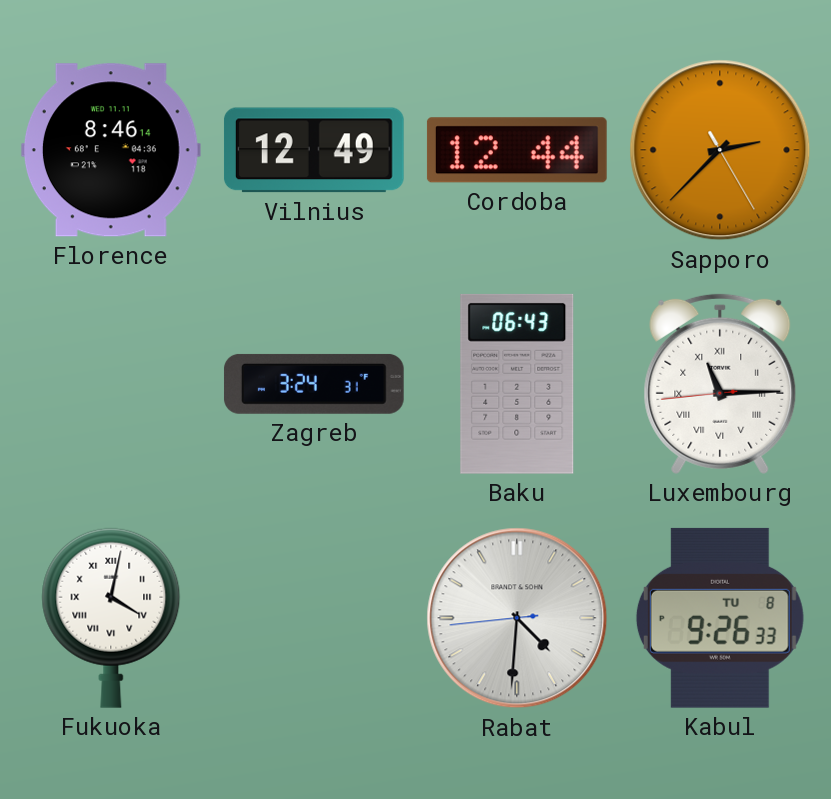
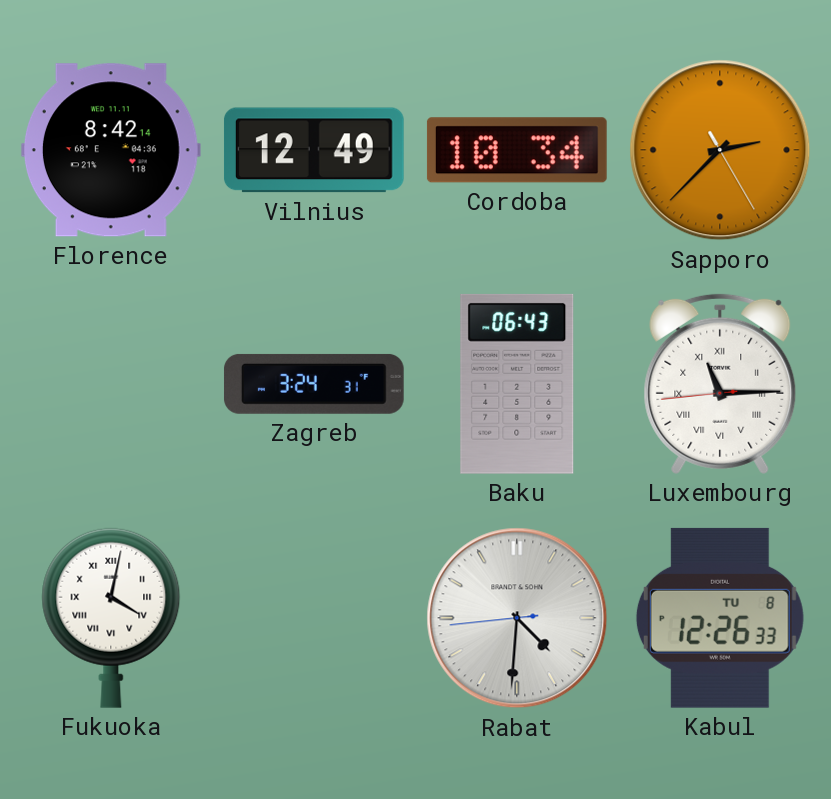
Florence: 8:46 -> 8:42 (111, 150)
Cordoba: 12:44 -> 10:34 (517, 150)
Kabul: 9:26 -> 12:26 (720, 618)
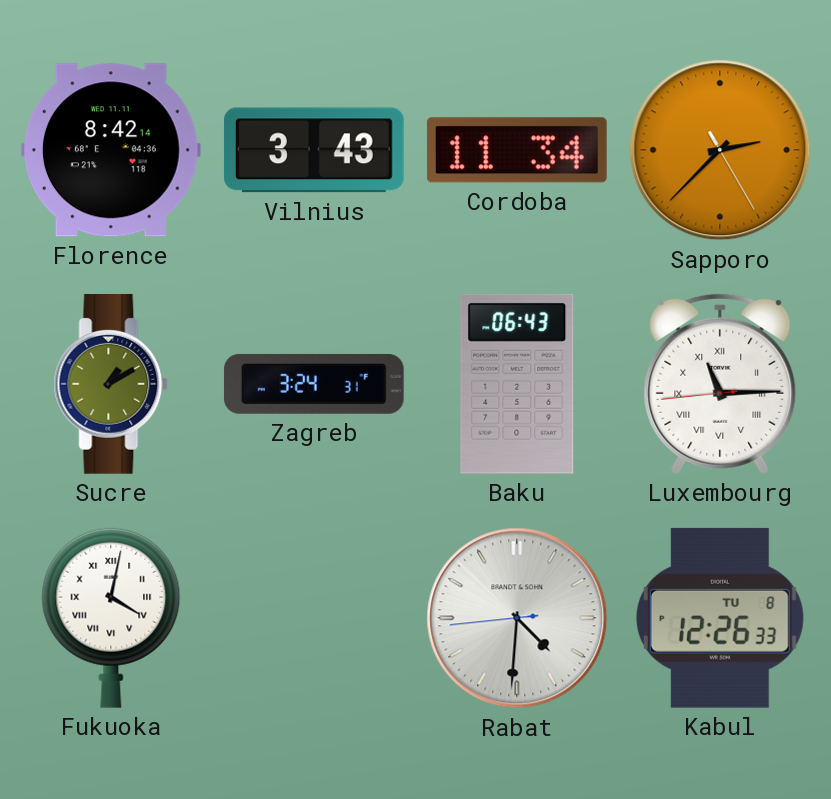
Vilnius: 12:49 -> 3:43 (314, 150)
Cordoba: 10:34 -> 11:34 (517, 150)
Sucre: none -> 1:10 (111, 384)
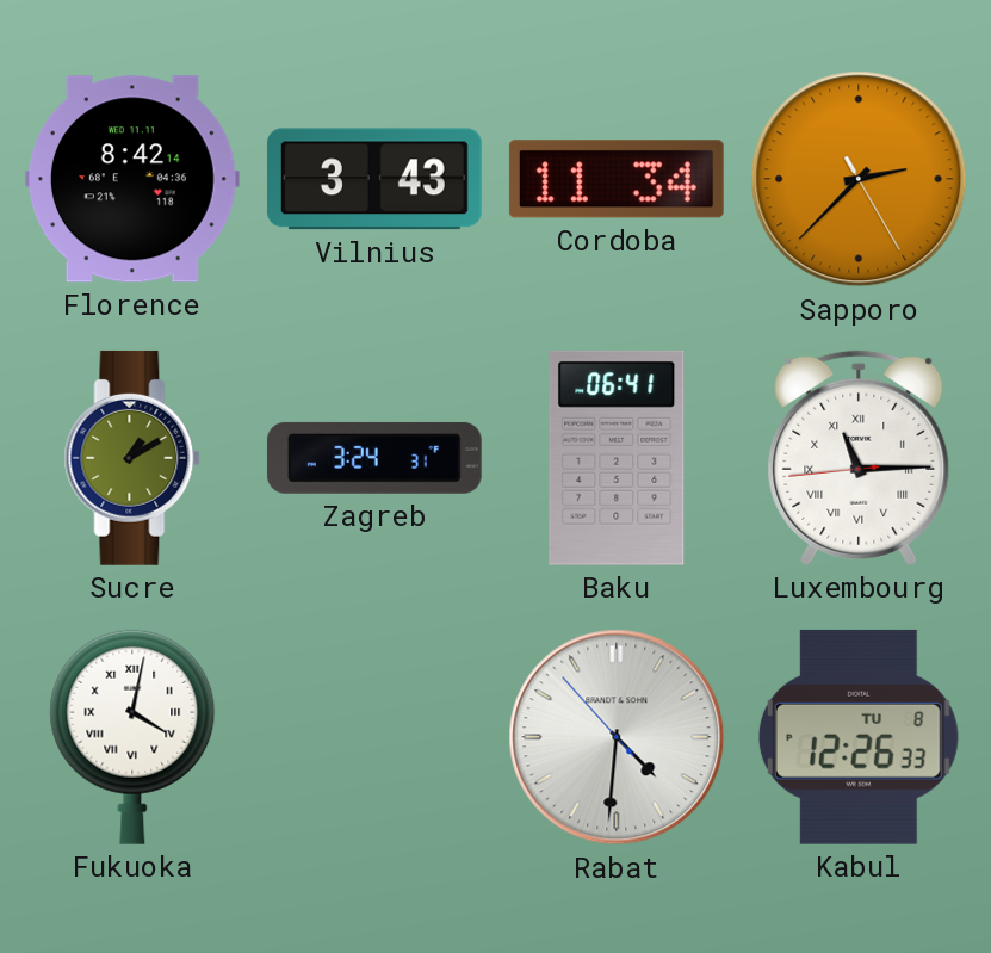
Baku: 06:43 -> 06:41 (617, 458)
Rabat: 4:30:44 -> 4:30:53 (617, 737)
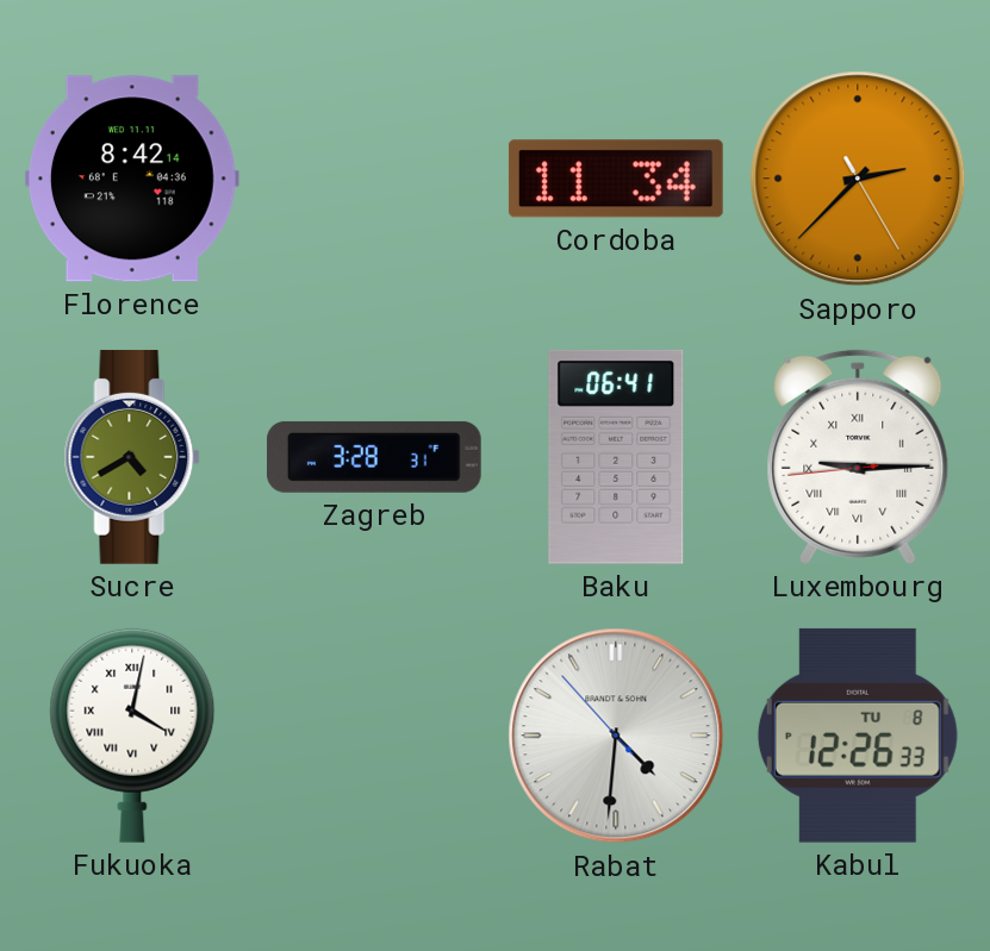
Vilnius: 3:43 -> none (374, 179)
Sucre: 1:10 -> 4:40 (132, 457)
Zagreb: 3:24 -> 3:28 (374, 457)
Luxembourg: 11:14 -> 9:14 (858, 457)
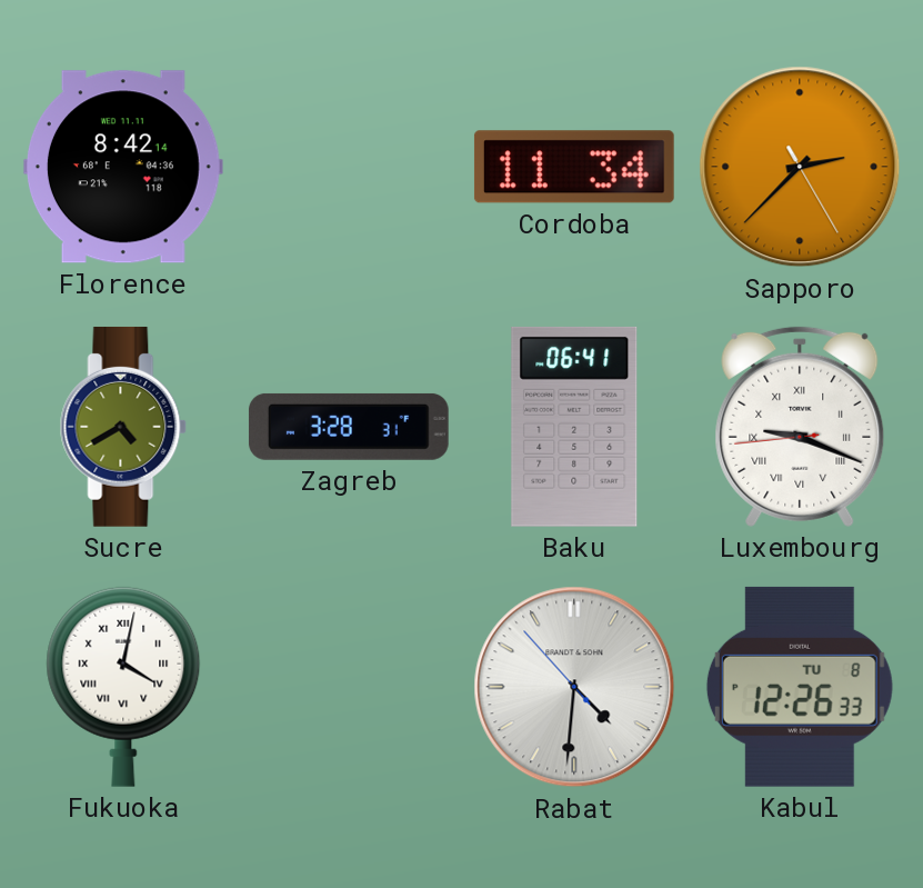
Luxembourg: 9:14 -> 9:18 (800, 427)
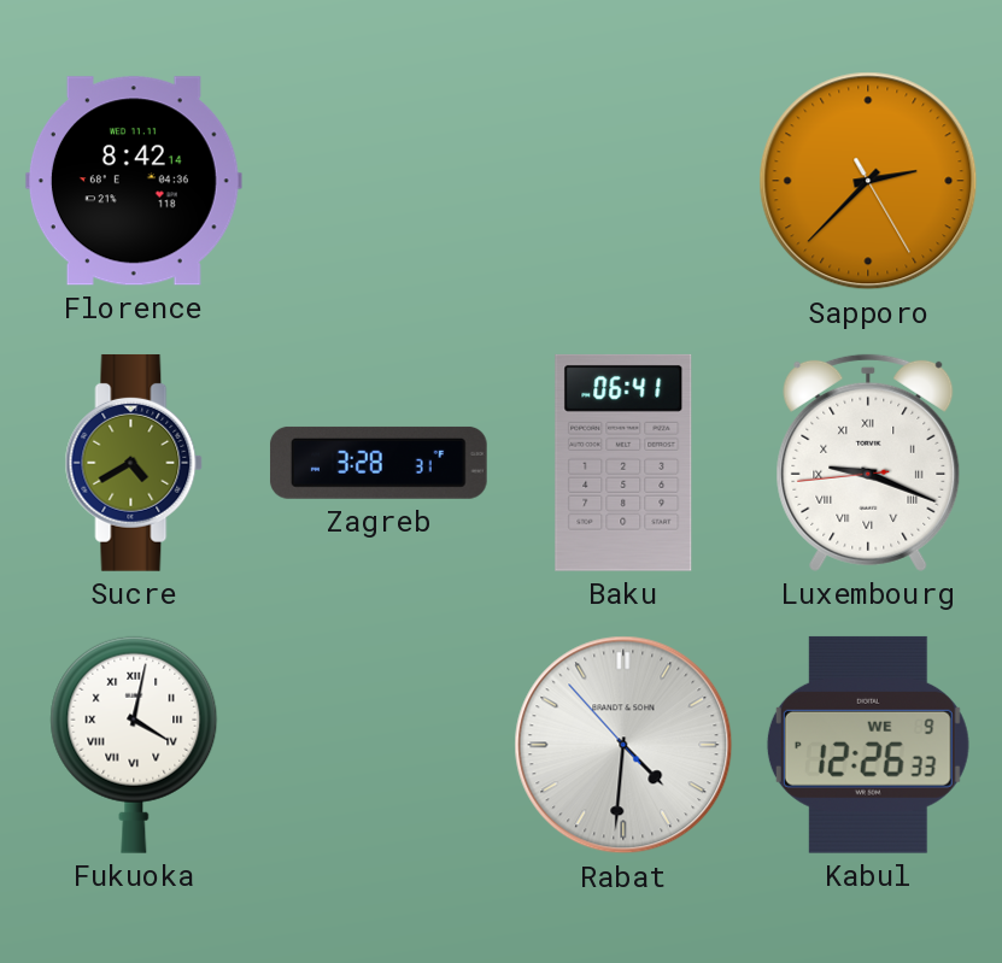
Cordoba: 11:34 -> none (574, 167)
Kabul date: TU 8 -> WE 9 (868, 745)
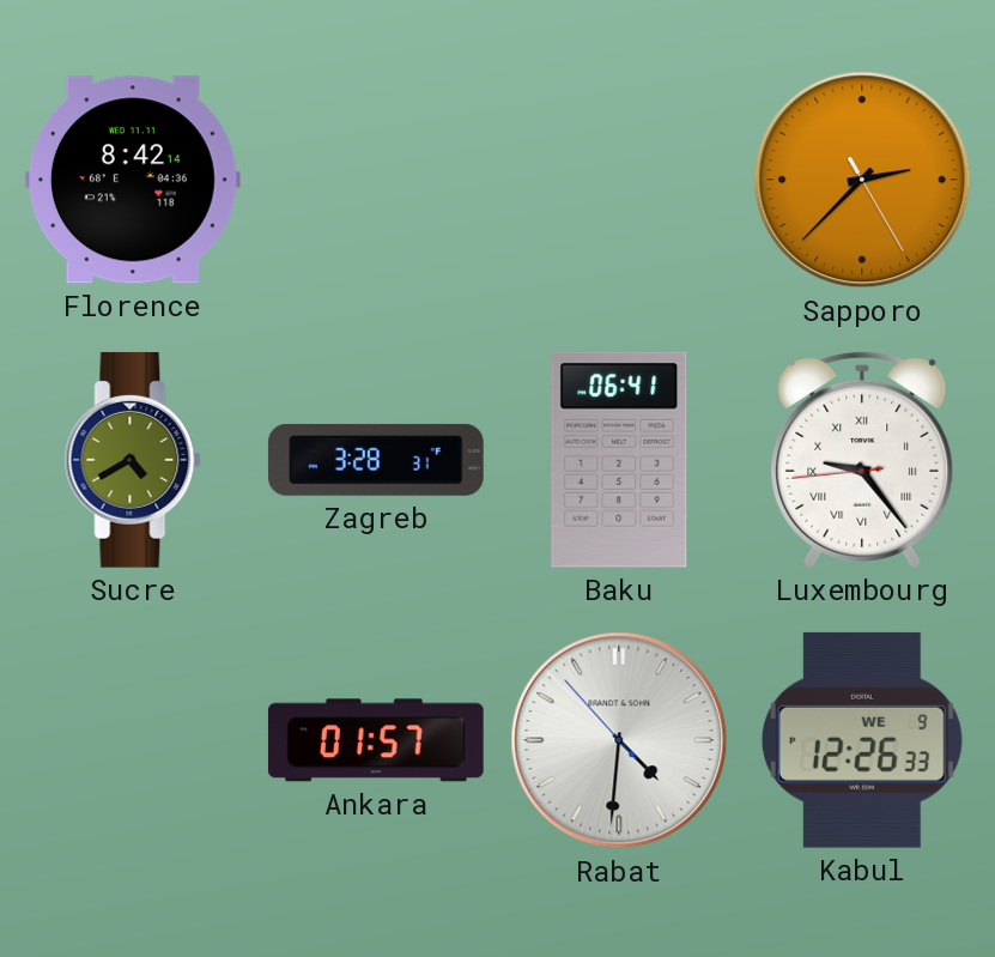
Luxembourg: 9:18 -> 9:23 (862, 460)
Fukuoka: 4:02 -> none (134, 745)
Ankara: none -> 01:57 (376, 740)
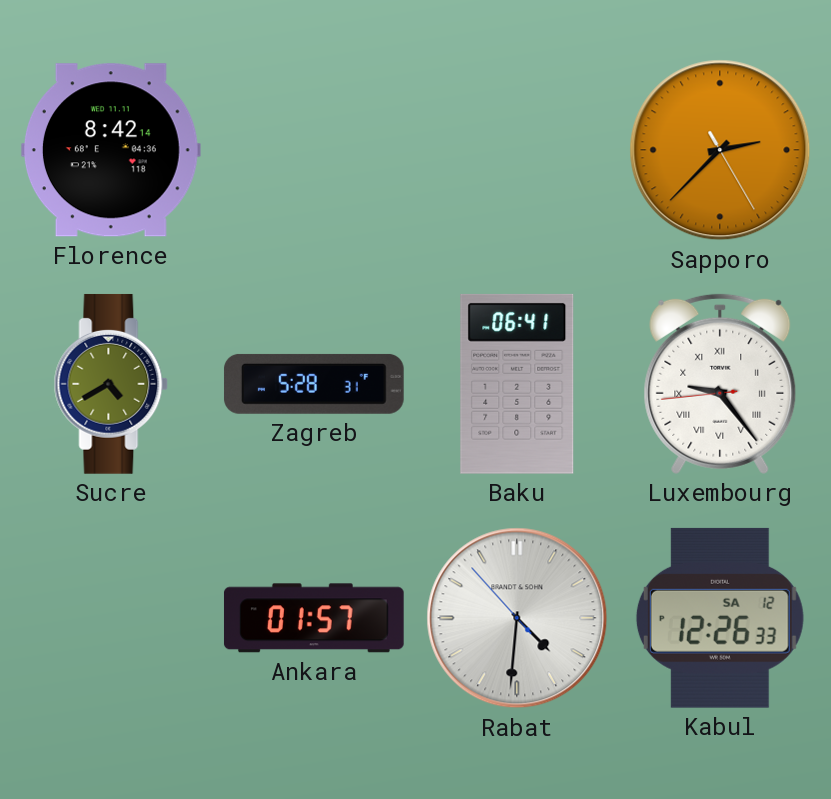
Zagreb: 3:28 -> 5:28 (314, 384)
Kabul date: WE 9 -> SA 12 (720, 618)
